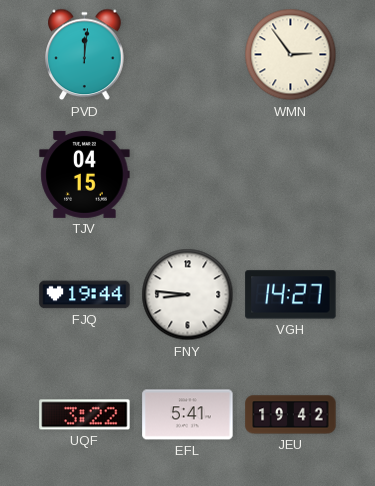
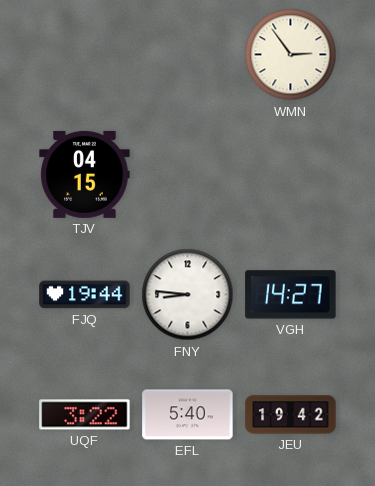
PVD: 12:01 -> none (85, 55)
EFL: 5:41 -> 5:40 (188, 415)
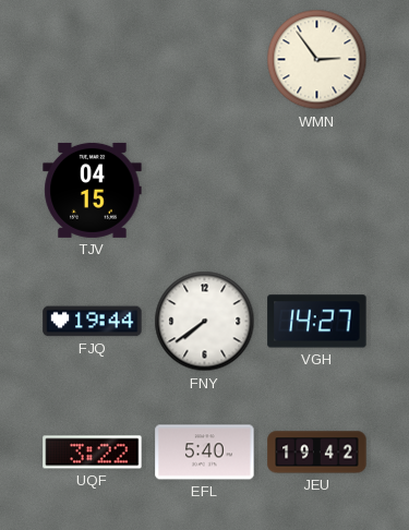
FNY: 8:46 -> 7:39 (205, 322)
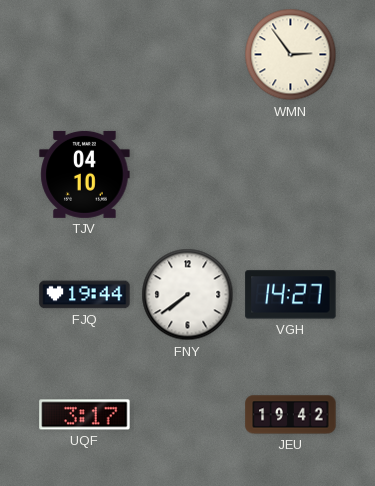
TJV: 04:15 -> 04:10 (85, 174)
UQF: 3:22 -> 3:17 (85, 415)
EFL: 5:40 -> none (205, 453)
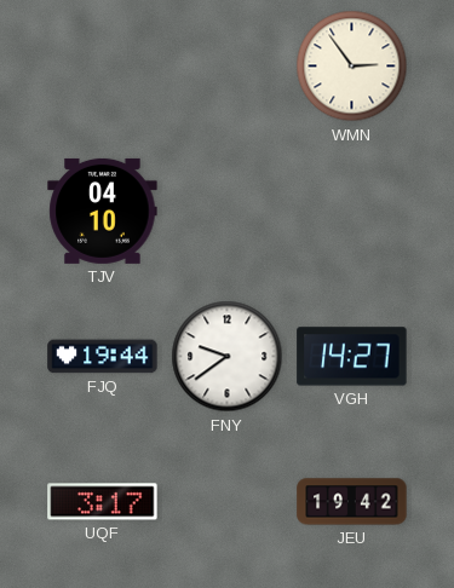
FNY: 7:39 -> 9:39 (228, 357)
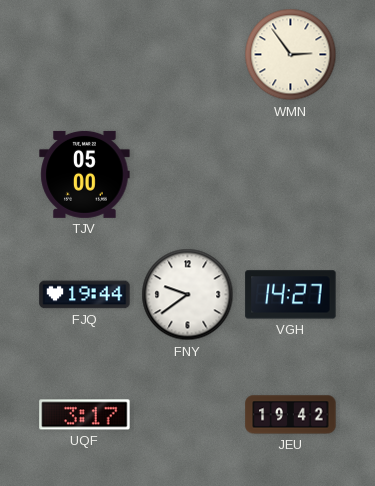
TJV: 04:10 -> 05:00 (85, 174)
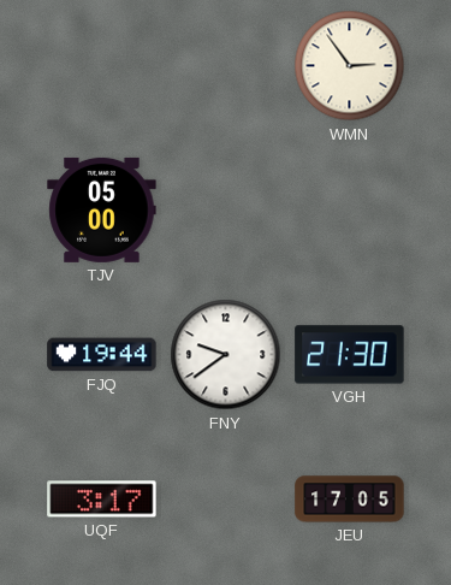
VGH: 14:27 -> 21:30 (350, 355)
JEU: 19:42 -> 17:05 (350, 500)
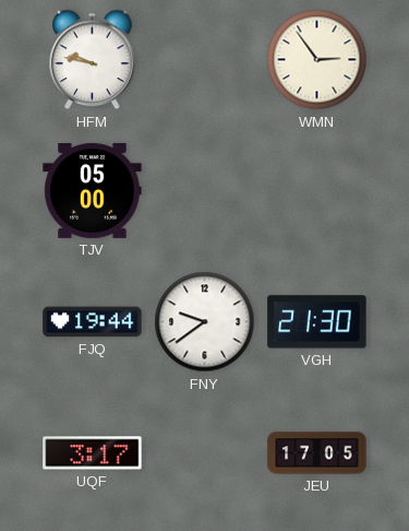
HFM: none -> 9:47 (93, 60)
